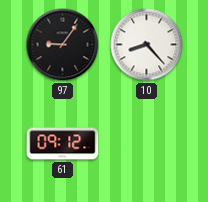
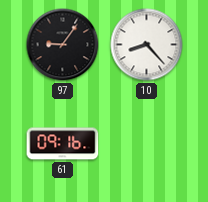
61: 09:12 -> 09:16 (63, 144)
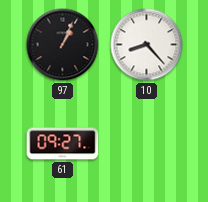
97: 9:06 -> 1:04 (63, 45)
61: 09:16 -> 09:27 (63, 144)
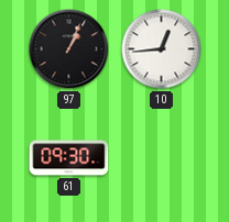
10: 8:23 -> 12:44 (162, 49)
61: 09:27 -> 09:30 (69, 158)
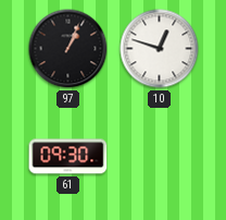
10: 12:44 -> 12:48 (160, 49)
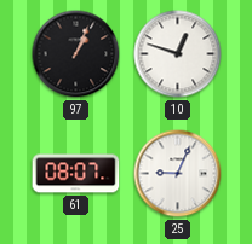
61: 09:30 -> 08:07 (76, 174)
25: none -> 9:04 (178, 174)
